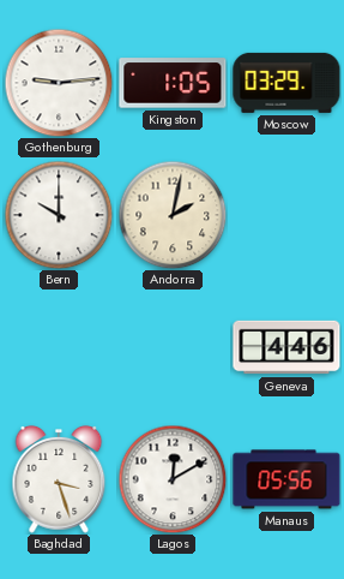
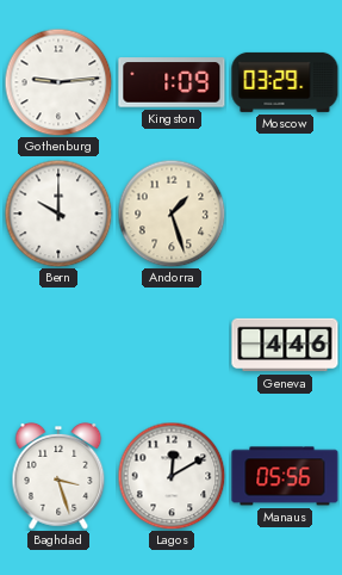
Kingston: 1:05 -> 1:09 (172, 82)
Andorra: 2:02 -> 1:27 (172, 214)
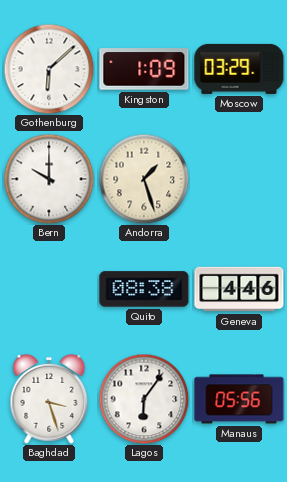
Gothenburg: 9:14 -> 6:08 (49, 69)
Quito: none -> 08:38 (144, 289)
Lagos: 12:10 -> 6:06 (144, 399)
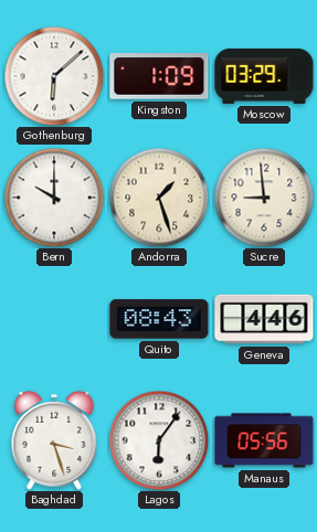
Sucre: none -> 8:59 (264, 198)
Quito: 08:38 -> 08:43 (159, 319)
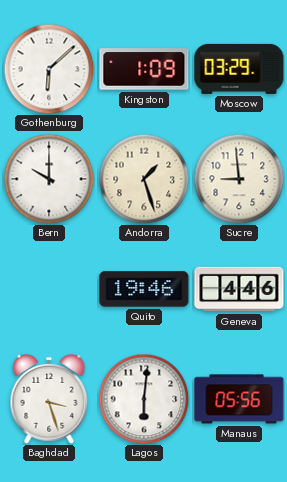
Quito: 08:43 -> 19:46 (144, 289)
Lagos: 6:06 -> 6:01 (144, 399)
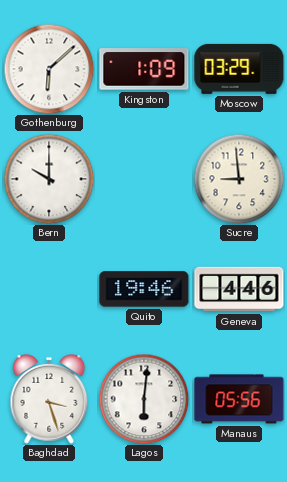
Andorra: 1:27 -> none (144, 179)
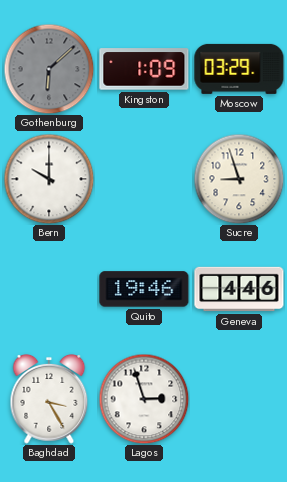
Gothenburg dial: white -> grey (49, 69)
Sucre: 8:59 -> 8:57 (239, 179)
Baghdad: 3:27 -> 3:25 (49, 399)
Lagos: 6:01 -> 2:57 (144, 399)
Manaus: 05:56 -> none (239, 399)
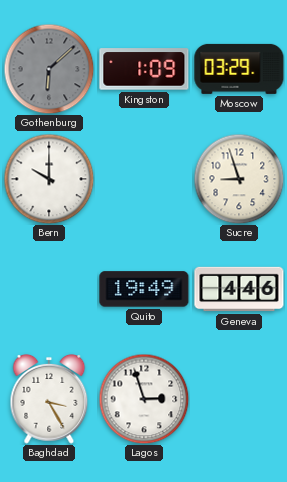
Quito: 19:46 -> 19:49 (144, 289)
